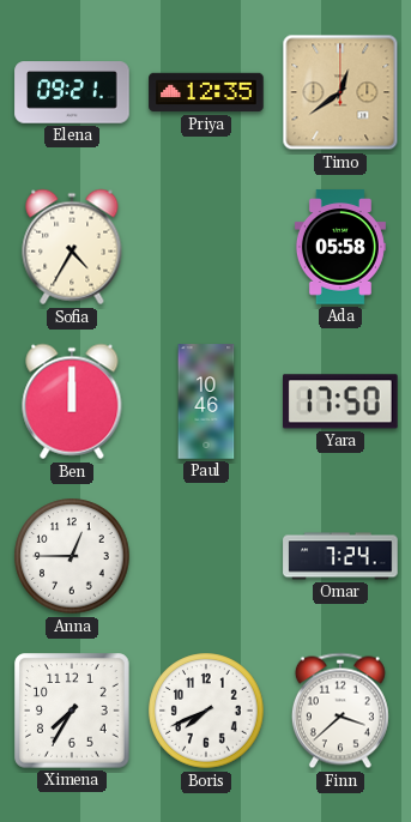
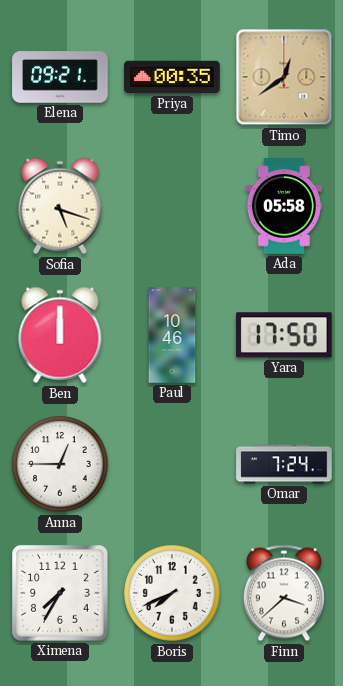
Priya: 12:35 -> 00:35 (172, 77)
Sofia: 4:35 -> 5:18 (60, 206)
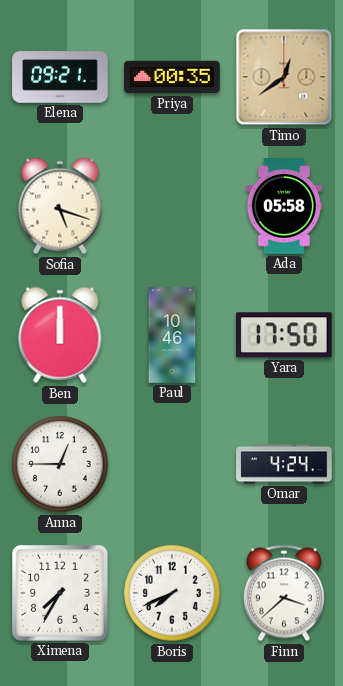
Omar: 7:24 -> 4:24 (284, 464)
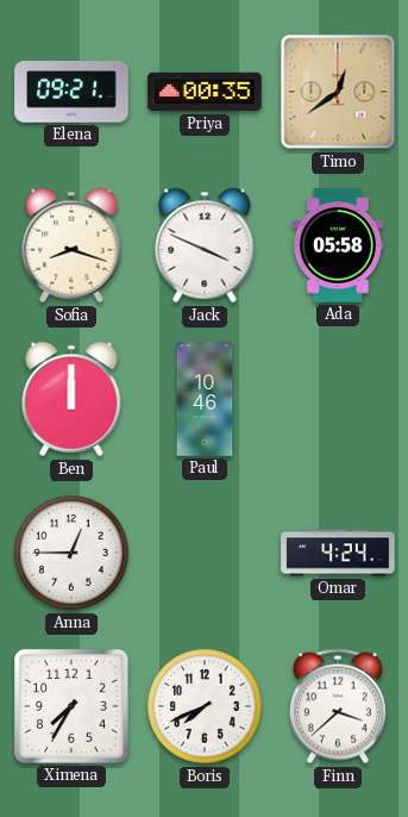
Sofia: 5:18 -> 8:18 (71, 245)
Jack: none -> 3:49 (205, 245)
Yara: 17:50 -> none (285, 335)
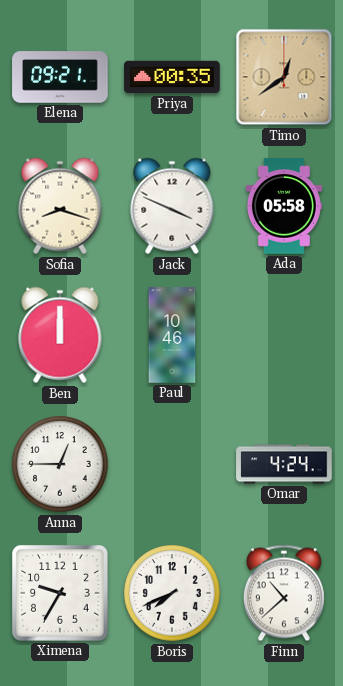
Ximena: 7:35 -> 9:35 (60, 593)
Finn: 3:38 -> 10:38 (284, 593)
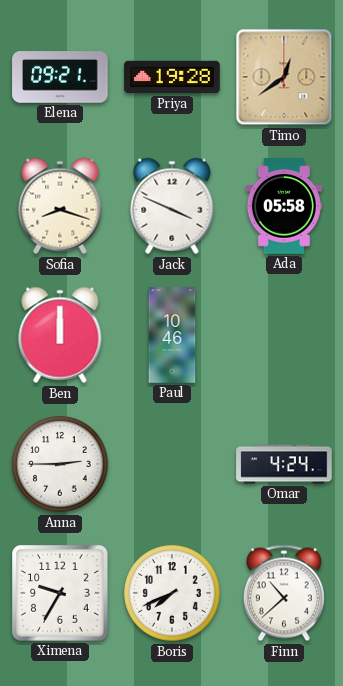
Priya: 00:35 -> 19:28 (172, 77)
Anna: 12:45 -> 2:45 (60, 464)
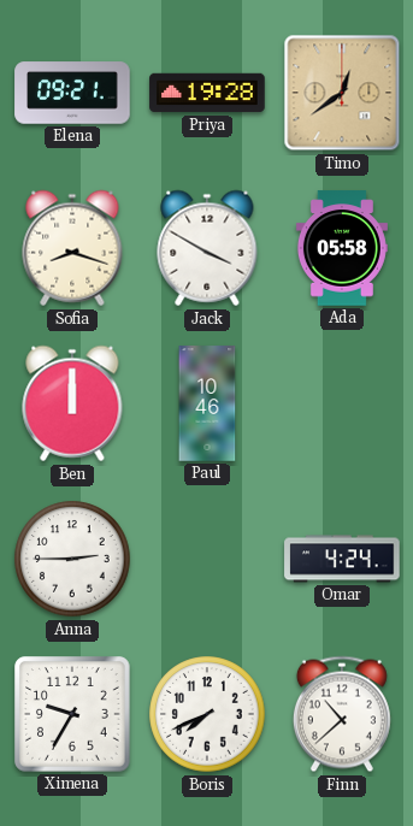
Jack: 3:49 -> 3:50 (207, 248)
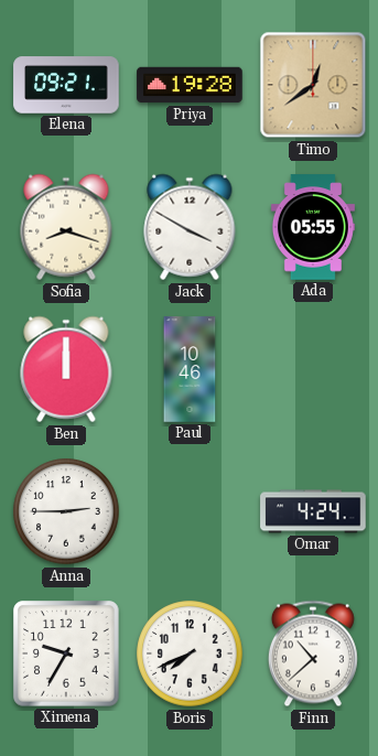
Ada: 05:58 -> 05:55 (313, 227)
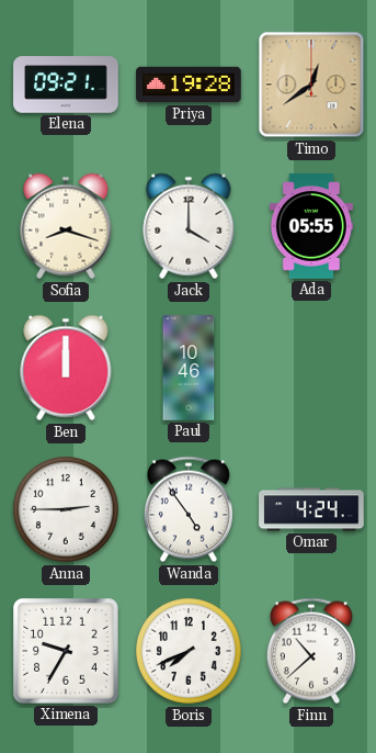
Jack: 3:50 -> 4:00 (189, 226)
Wanda: none -> 4:54 (189, 509)
